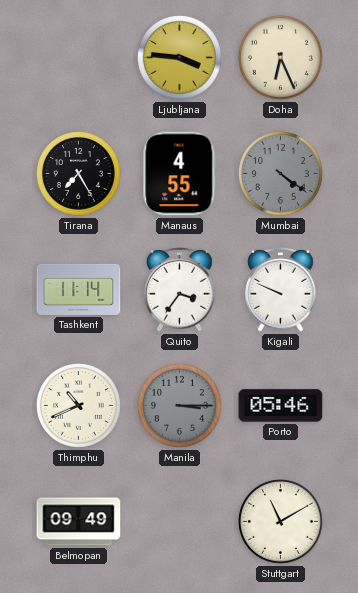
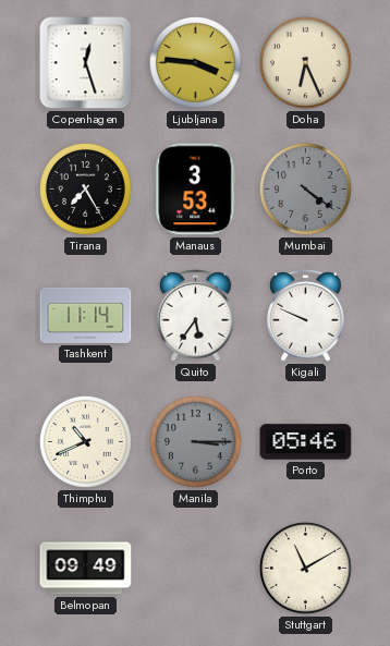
Copenhagen: none -> 12:27 (86, 63)
Manaus: 4:55 -> 3:53 (196, 190)
Quito: 3:36 -> 5:36 (196, 316)
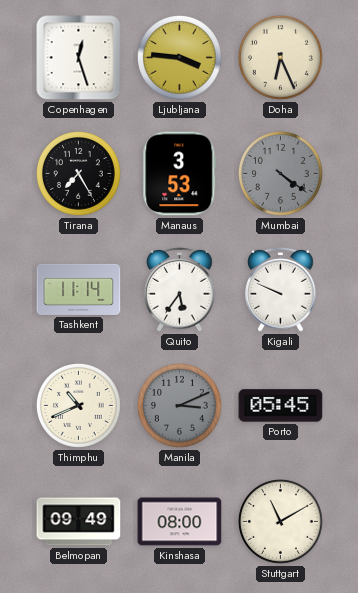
Manila: 3:15 -> 3:11 (179, 405)
Porto: 05:46 -> 05:45 (281, 406)
Kinshasa: none -> 08:00 (180, 522)
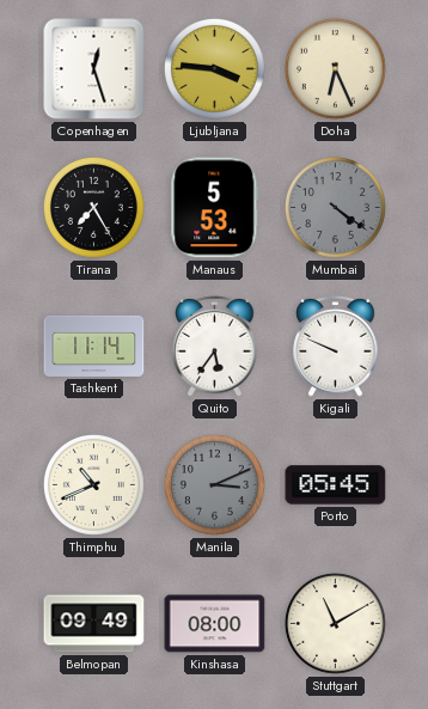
Manaus: 3:53 -> 5:53 (215, 208)
